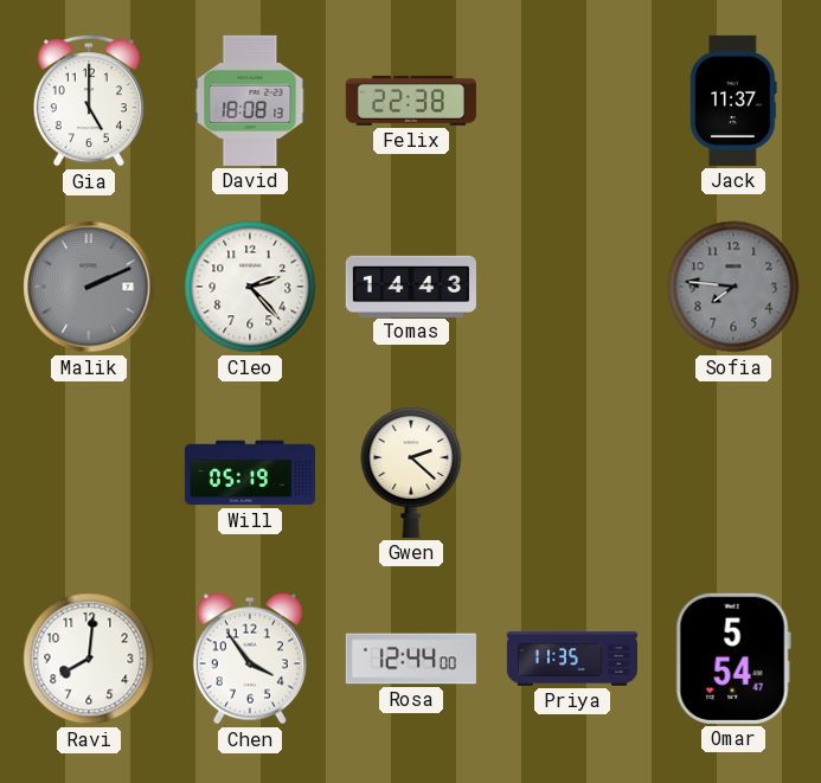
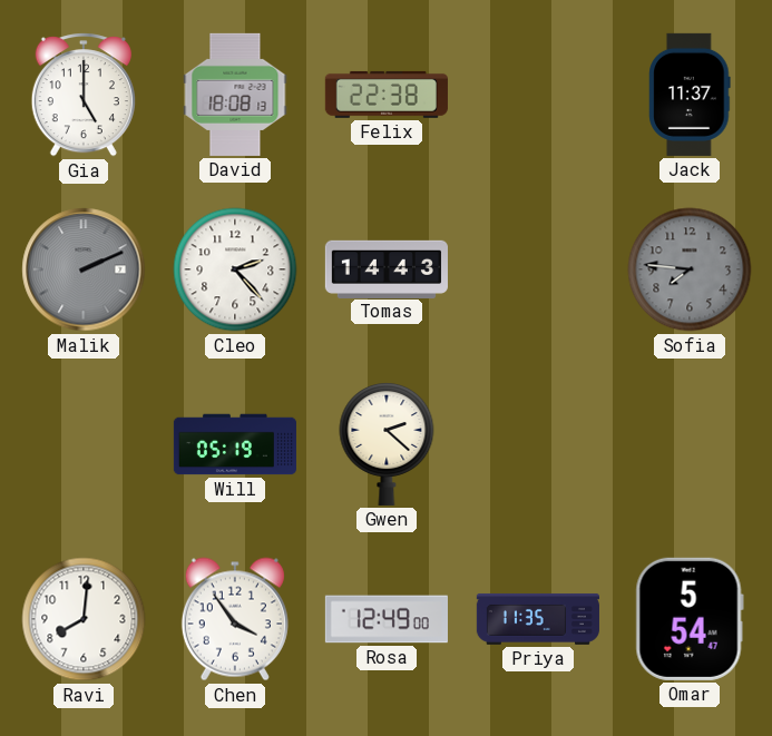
Rosa: 12:44 -> 12:49 (387, 619)
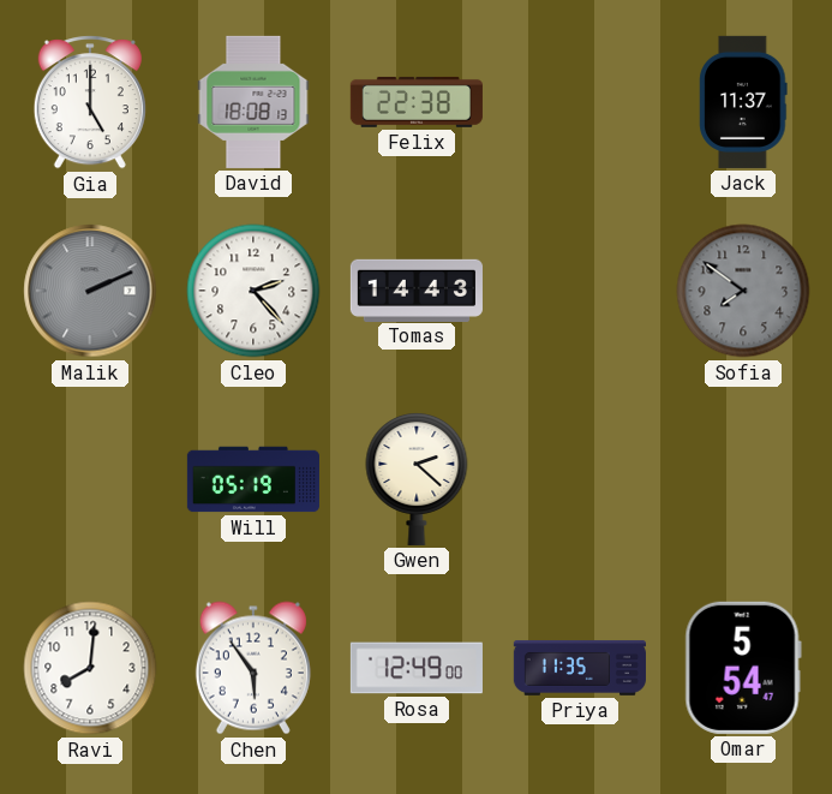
Sofia: 7:46 -> 7:51 (743, 291)
Chen: 3:54 -> 5:54 (253, 668)
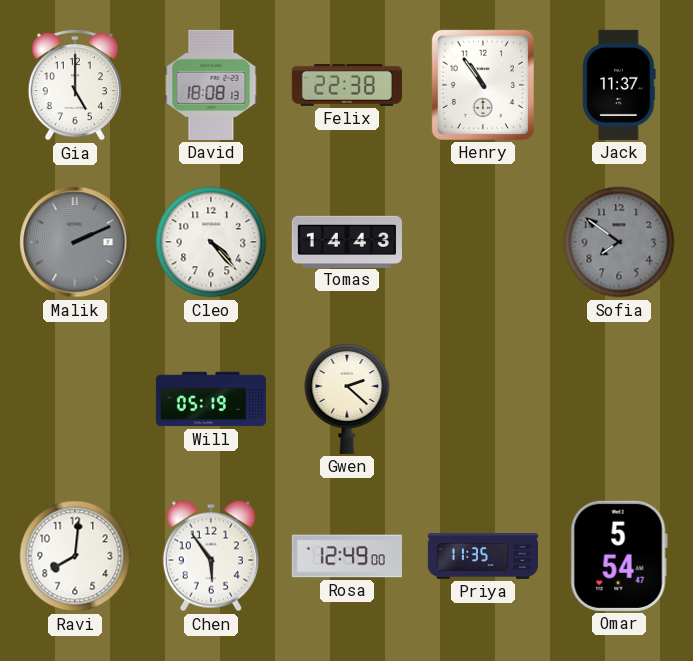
Henry: none -> 10:54 (483, 85)
Cleo: 2:23 -> 4:23 (211, 242)
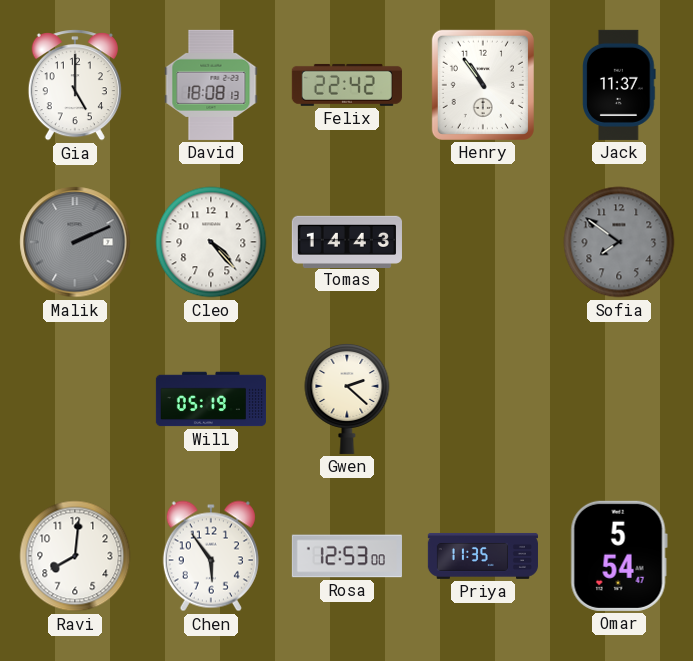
Felix: 22:38 -> 22:42 (347, 85)
Rosa: 12:49 -> 12:53 (347, 556)
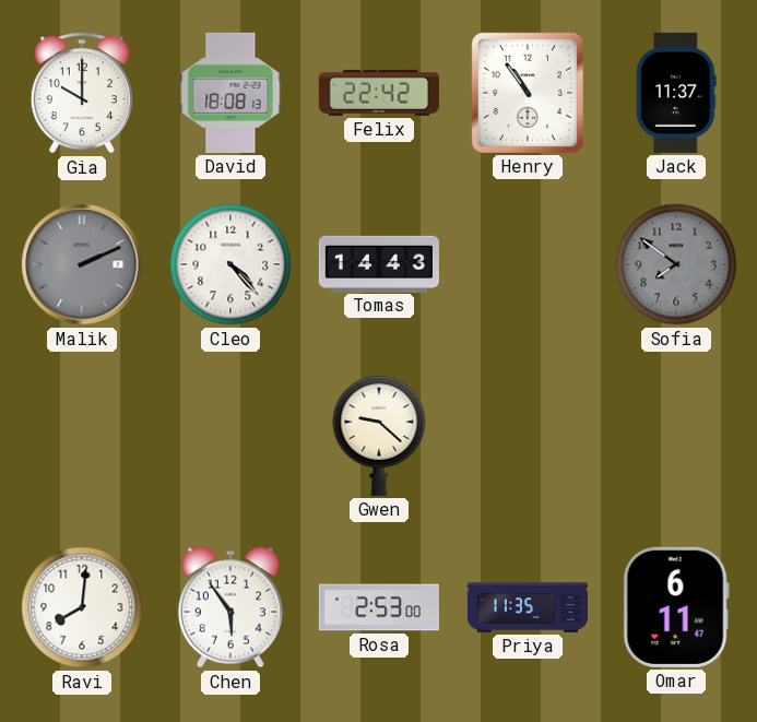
Gia: 5:00 -> 10:00 (82, 93)
Will: 05:19 -> none (211, 399)
Gwen: 2:22 -> 9:22 (379, 435)
Rosa: 12:53 -> 2:53 (379, 607)
Omar: 5:54 -> 6:11 (676, 607)
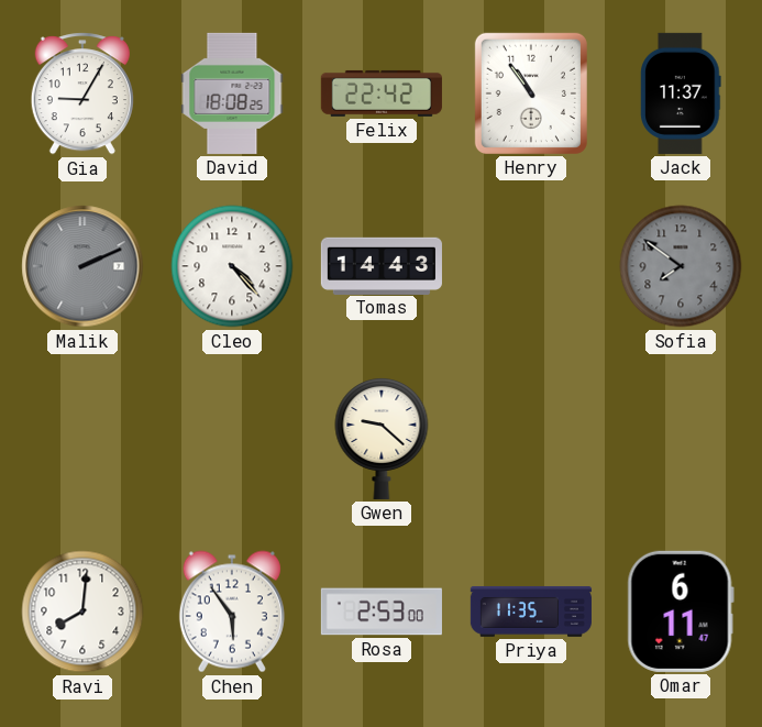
Gia: 10:00 -> 9:05 (82, 93)
David: 18:08:13 -> 18:08:25 (232, 93)
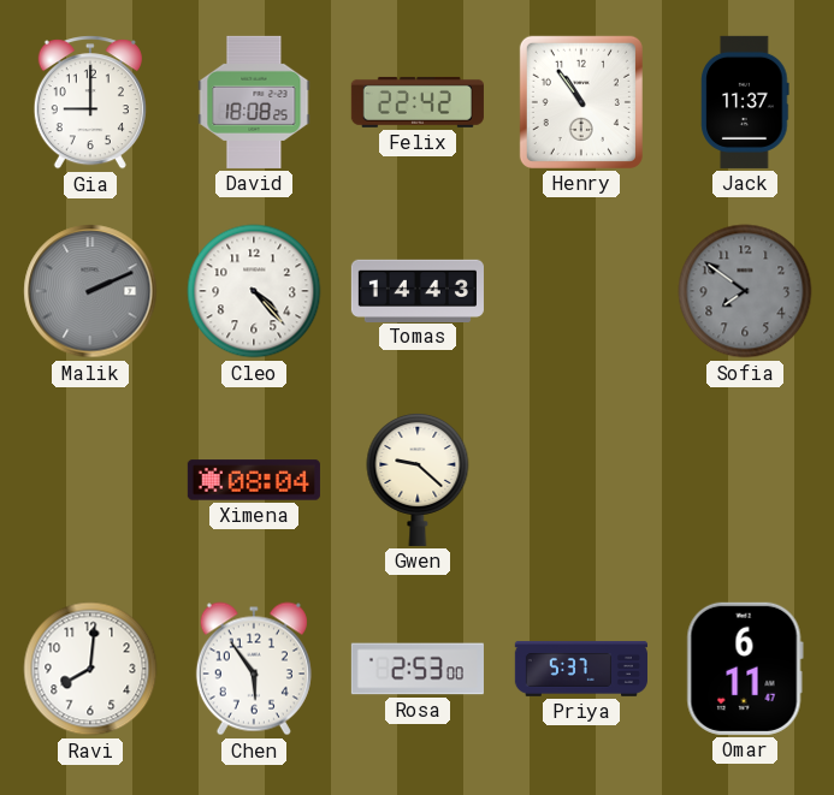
Gia: 9:05 -> 9:00 (90, 102)
Ximena: none -> 08:04 (254, 480)
Priya: 11:35 -> 5:37 (581, 669)
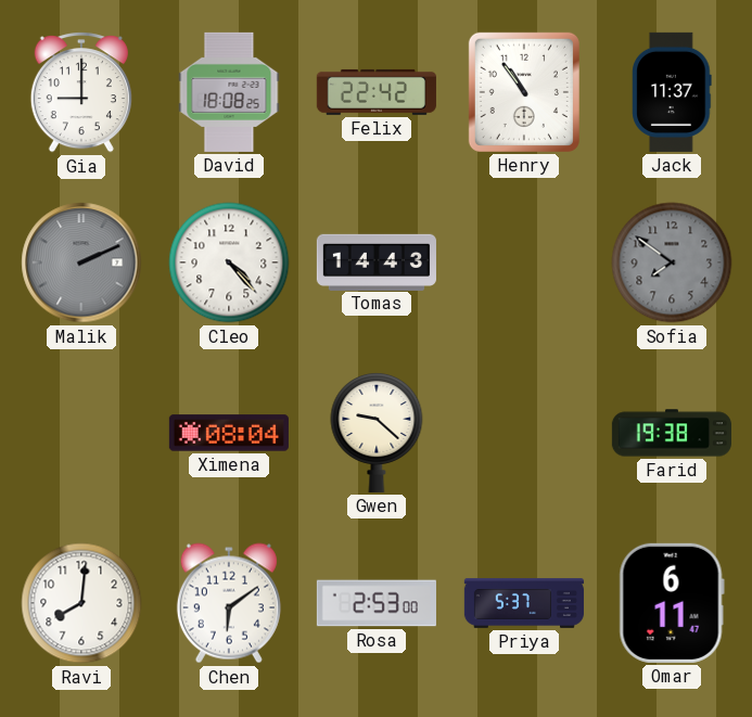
Farid: none -> 19:38 (672, 433)
Chen: 5:54 -> 6:09 (229, 603)
